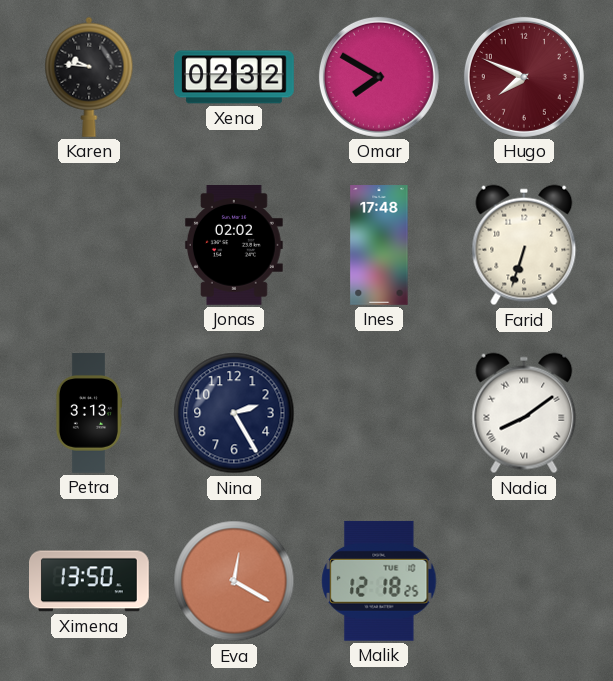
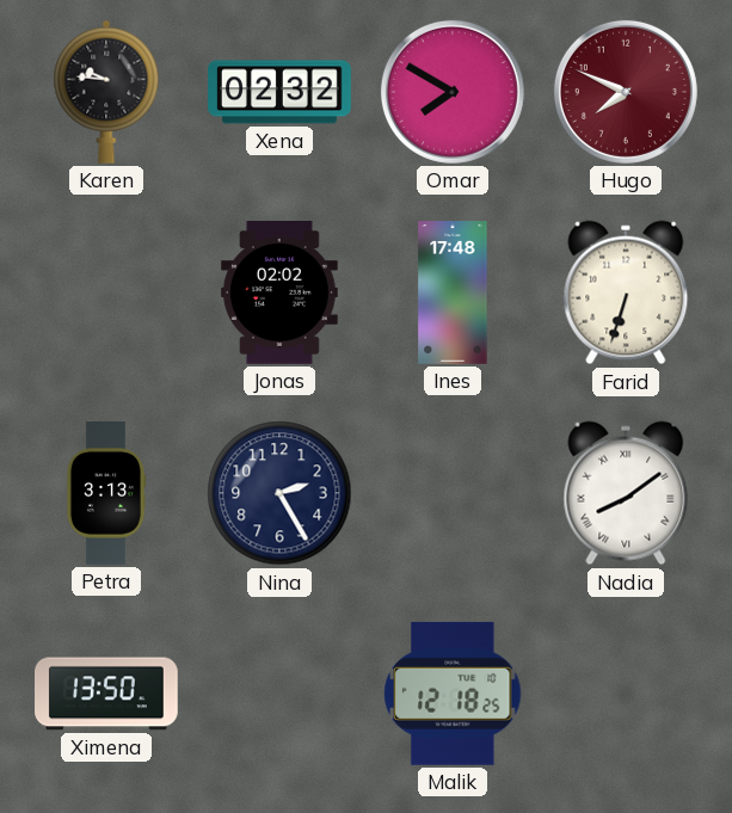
Eva: 12:20 -> none (234, 581)
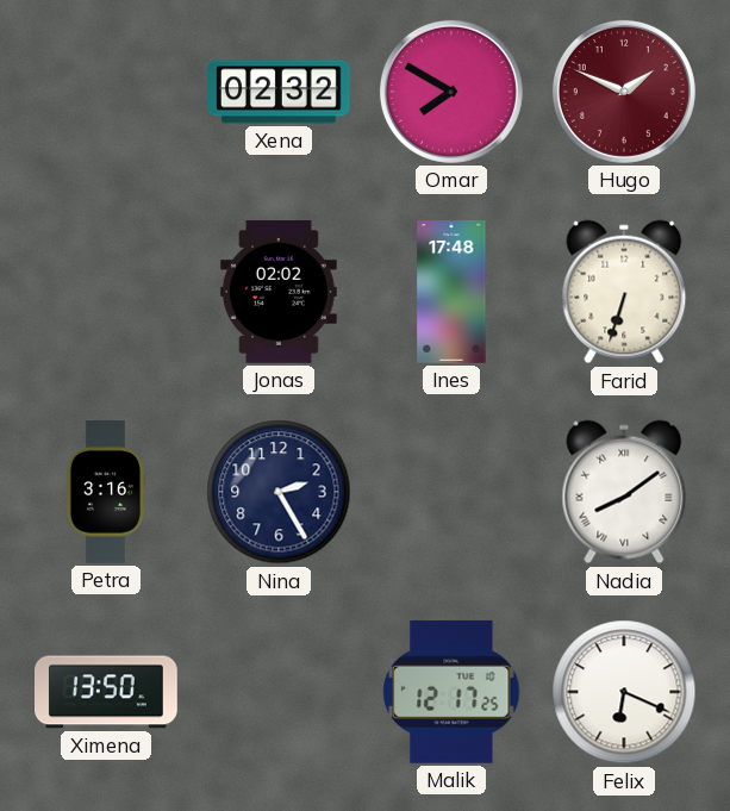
Karen: 9:46 -> none (106, 92)
Hugo: 7:49 -> 1:49 (624, 92)
Petra: 3:13 -> 3:16 (105, 492)
Malik: 12:18 -> 12:17 (451, 692)
Felix: none -> 6:19 (624, 692)
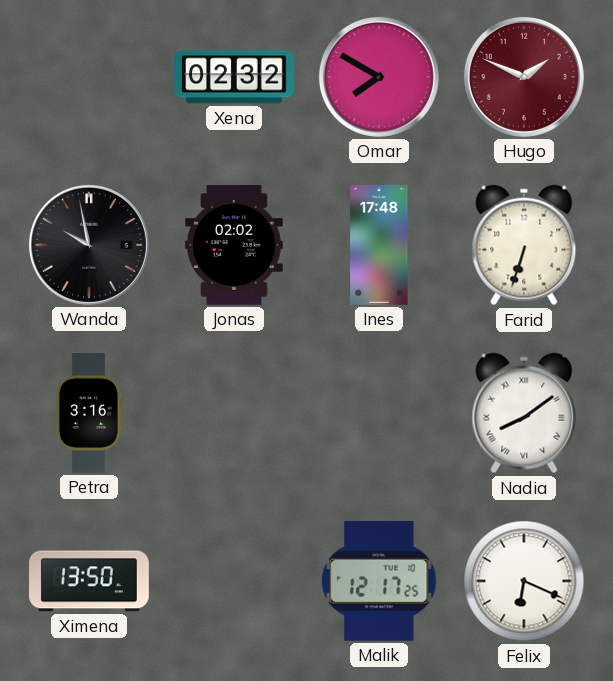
Wanda: none -> 9:58 (89, 245)
Nina: 2:25 -> none (279, 492)
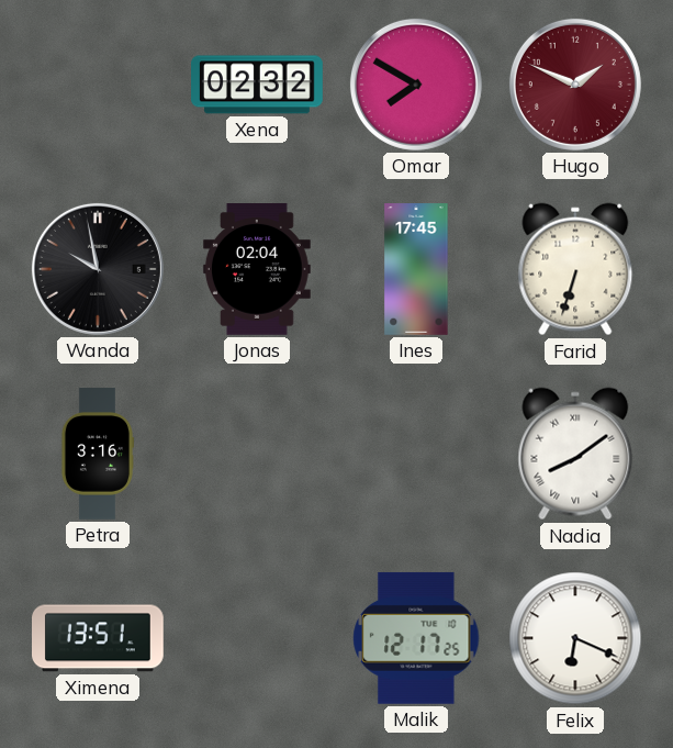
Jonas: 02:02 -> 02:04 (257, 270)
Ines: 17:48 -> 17:45 (416, 269)
Ximena: 13:50 -> 13:51 (99, 638)
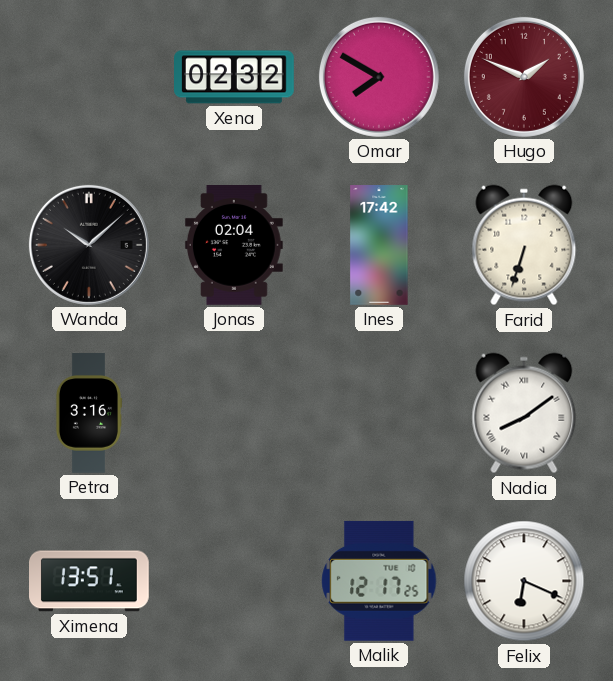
Wanda: 9:58 -> 10:08 (89, 245)
Ines: 17:45 -> 17:42 (379, 245)
